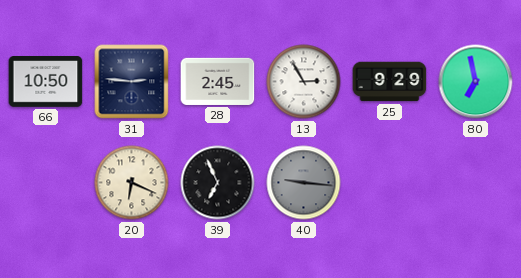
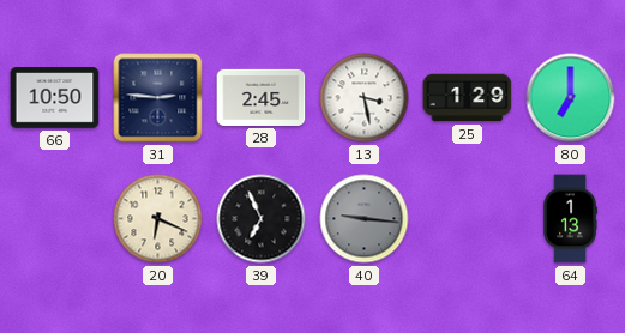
13: 2:55 -> 3:28 (365, 98)
25: 9:29 -> 1:29 (468, 98)
80: 6:58 -> 7:00 (571, 98)
64: none -> 1:13 (570, 219)
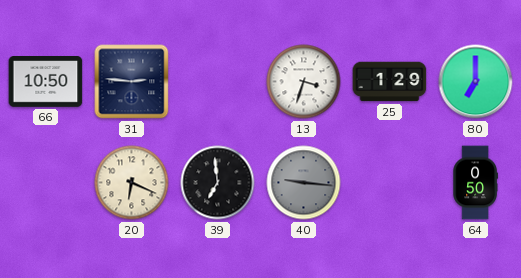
28: 2:45 -> none (262, 97)
13: 3:28 -> 3:33 (304, 82)
39: 6:56 -> 6:59 (218, 183)
64: 1:13 -> 0:50 (475, 183)
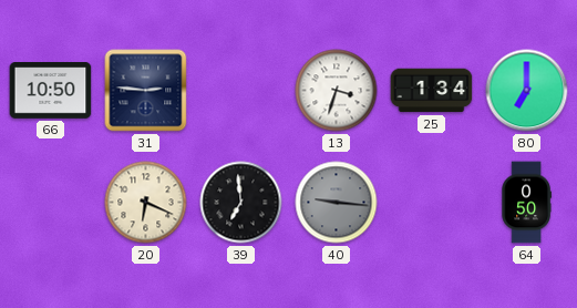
25: 1:29 -> 1:34 (432, 91)
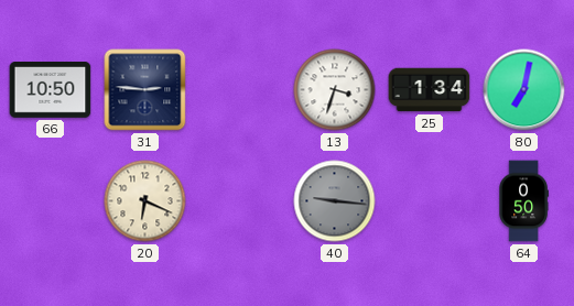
80: 7:00 -> 7:02 (524, 90)
39: 6:59 -> none (241, 203)
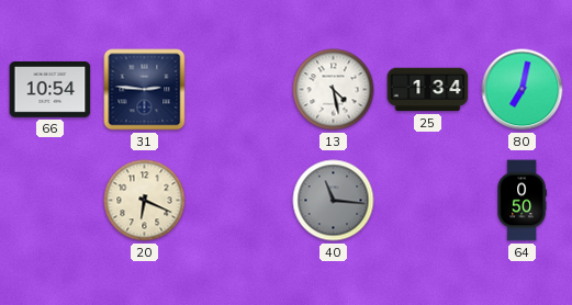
66: 10:50 -> 10:54 (51, 90)
13: 3:33 -> 4:28 (334, 90)
40: 9:16 -> 11:16 (334, 201)
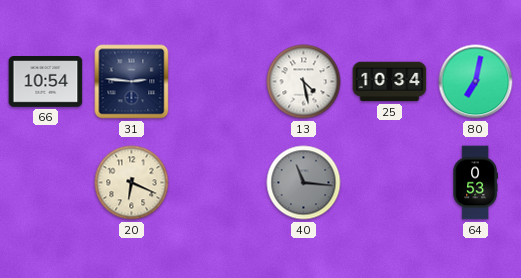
25: 1:34 -> 10:34 (390, 82)
64: 0:50 -> 0:53 (475, 183)
